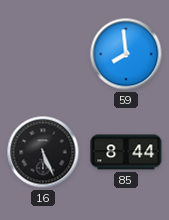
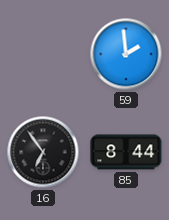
59: 7:59 -> 1:59 (126, 54)
16: 5:26 -> 6:54 (43, 152)
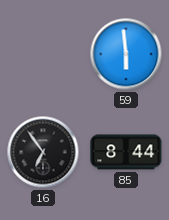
59: 1:59 -> 5:59 (126, 54)
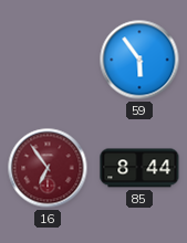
59: 5:59 -> 5:54 (139, 60)
16 dial: black -> burgundy (48, 168)
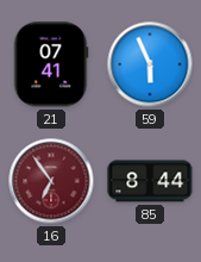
21: none -> 07:41 (51, 64)
59: 5:54 -> 5:56 (150, 64)
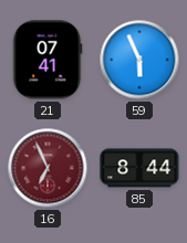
16: 6:54 -> 6:56 (48, 168)
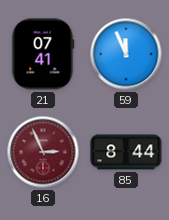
59: 5:56 -> 11:56 (126, 54)
16: 6:56 -> 2:56 (43, 152)
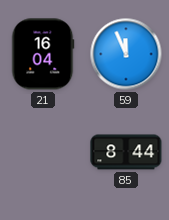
21: 07:41 -> 16:04 (43, 54)
16: 2:56 -> none (43, 152)
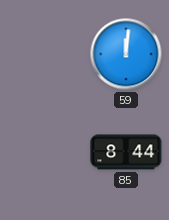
21: 16:04 -> none (43, 54)
59: 11:56 -> 12:01 (126, 54)
